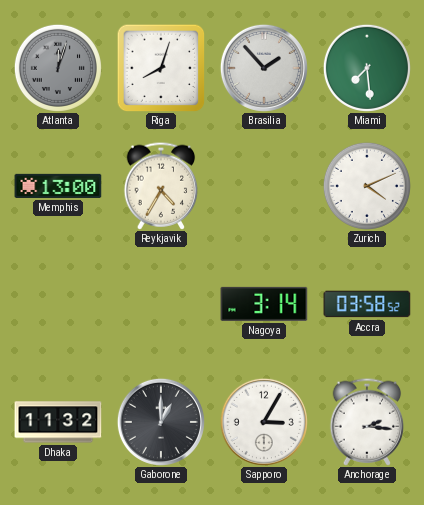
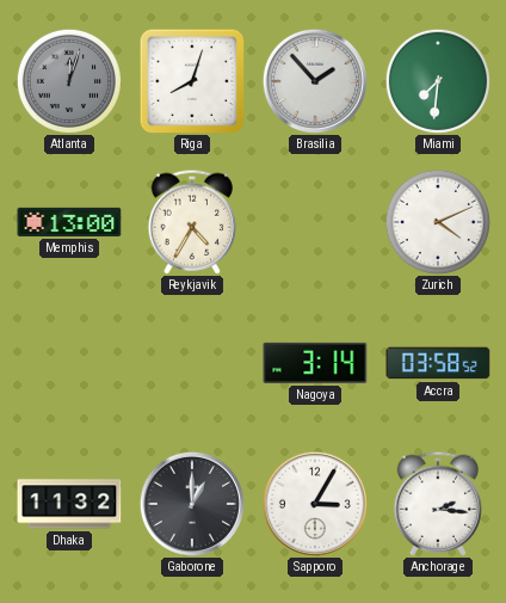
Miami: 7:29 -> 7:31 (438, 81)
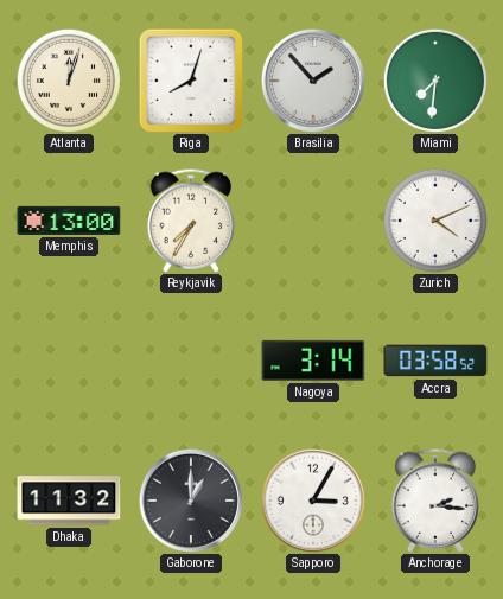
Atlanta dial: grey -> cream (69, 81)
Reykjavik: 4:35 -> 7:35 (191, 221)
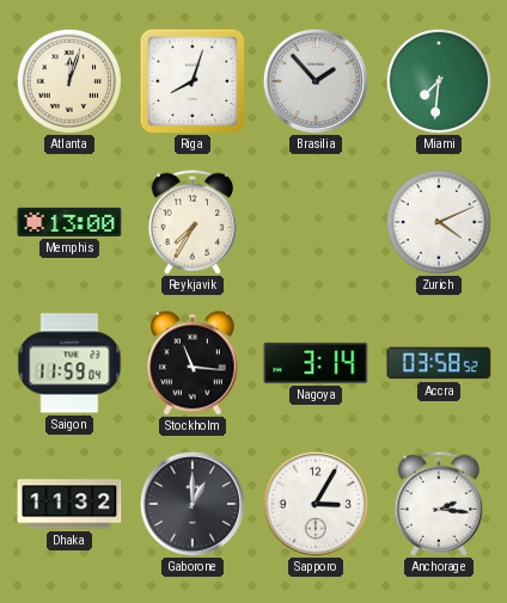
Saigon: none -> 11:59 (69, 363)
Stockholm: none -> 11:16 (193, 363)
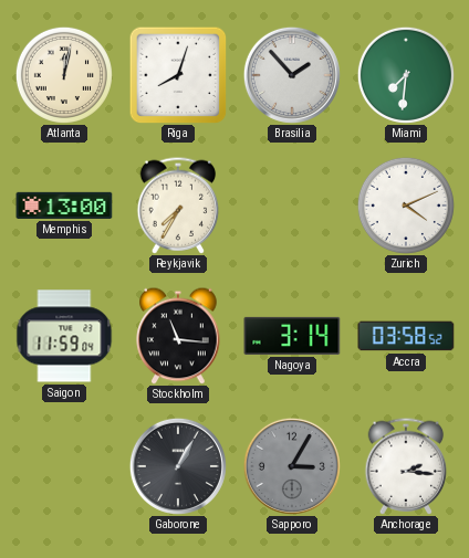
Atlanta: 12:03 -> 12:02 (64, 75)
Dhaka: 11:32 -> none (69, 504)
Gaborone: 1:00 -> 1:05 (178, 466)
Sapporo dial: white -> grey (292, 466)
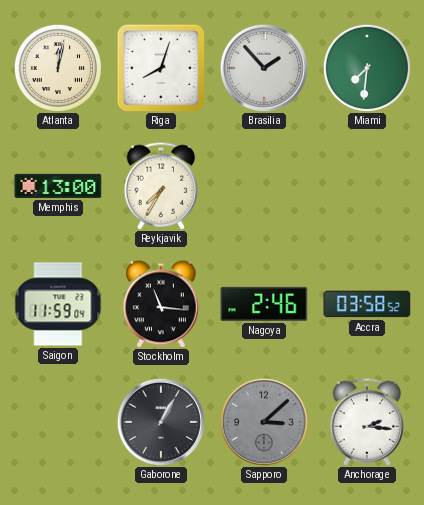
Zurich: 4:11 -> none (406, 206)
Nagoya: 3:14 -> 2:46 (264, 304)
Sapporo: 3:05 -> 3:08 (264, 422)
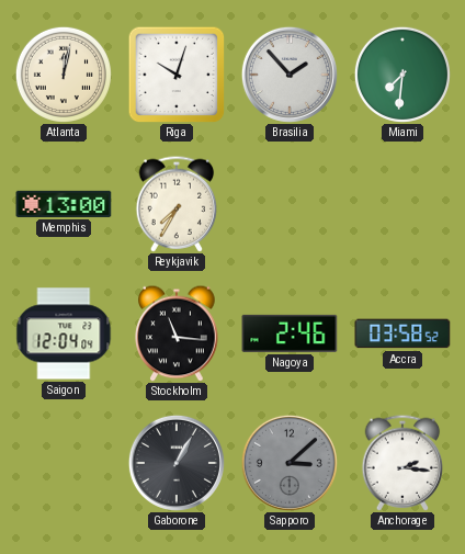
Riga: 8:03 -> 10:03 (177, 75)
Saigon: 11:59 -> 12:04 (64, 333)
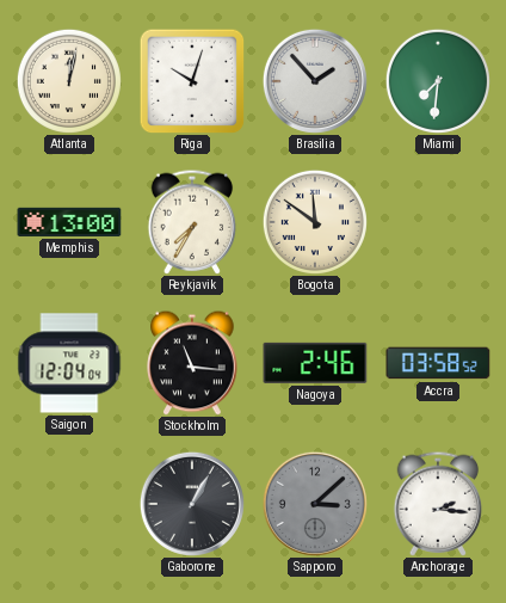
Bogota: none -> 11:51 (315, 222)
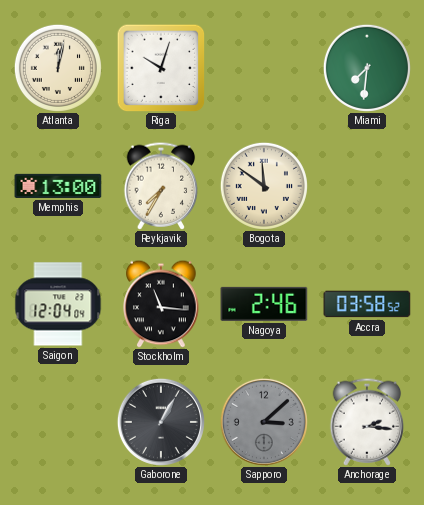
Brasilia: 1:53 -> none (315, 81)
